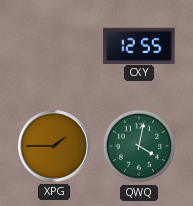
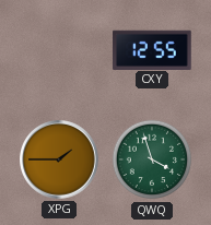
QWQ: 4:02 -> 3:57 (152, 159)
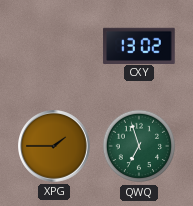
CXY: 12:55 -> 13:02 (139, 45)
QWQ: 3:57 -> 6:57 (139, 146)
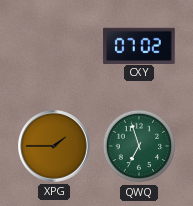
CXY: 13:02 -> 07:02 (139, 45)
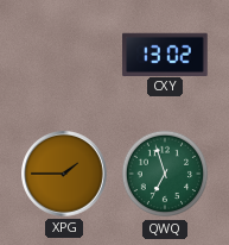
CXY: 07:02 -> 13:02 (165, 54)
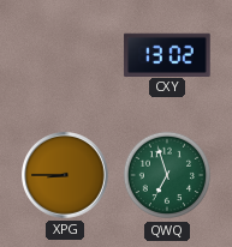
XPG: 1:45 -> 8:45 (66, 176)
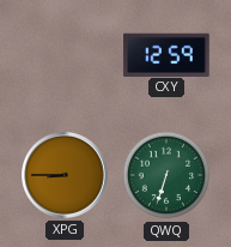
CXY: 13:02 -> 12:59 (166, 54)
QWQ: 6:57 -> 6:33 (166, 175)
